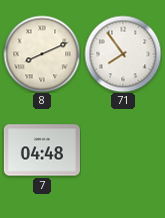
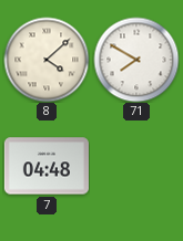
8: 8:11 -> 4:08 (47, 60)
71: 7:54 -> 7:50 (136, 60)
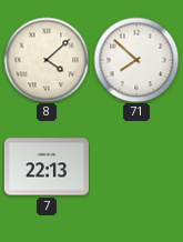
71: 7:50 -> 7:52 (136, 60)
7: 04:48 -> 22:13 (47, 167)
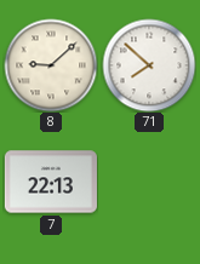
8: 4:08 -> 9:08 (51, 65)
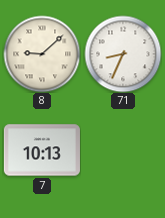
71: 7:52 -> 8:34 (123, 54)
7: 22:13 -> 10:13 (42, 150)
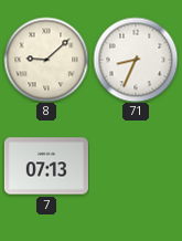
7: 10:13 -> 07:13 (46, 166)
